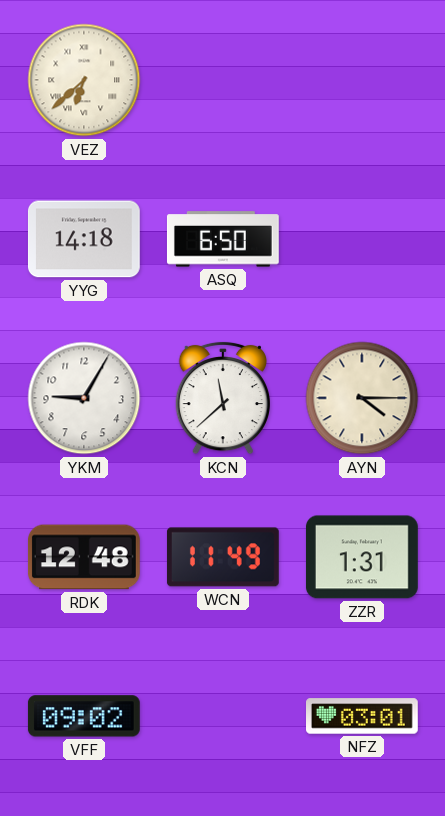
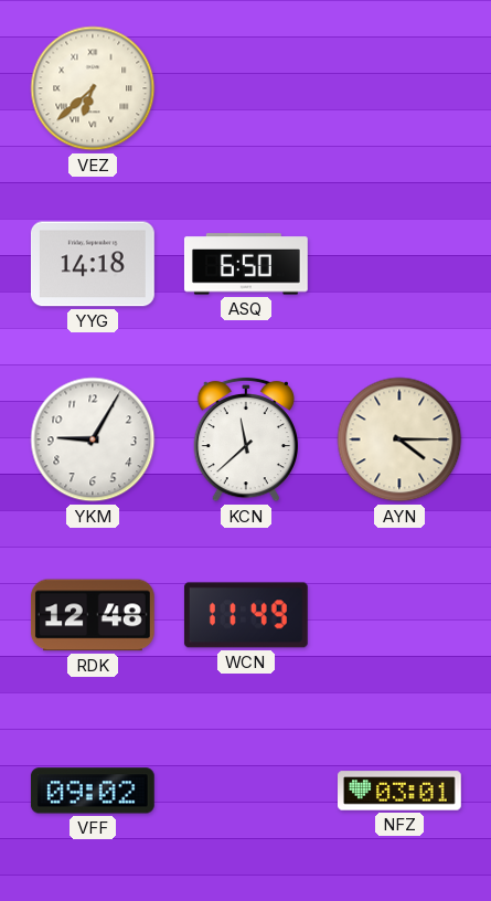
ZZR: 1:31 -> none (362, 557)
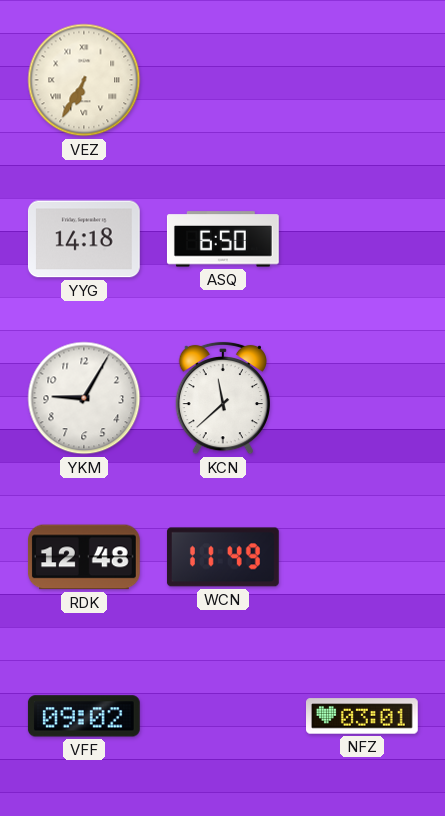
VEZ: 6:38 -> 6:35 (84, 80)
AYN: 4:15 -> none (399, 439)
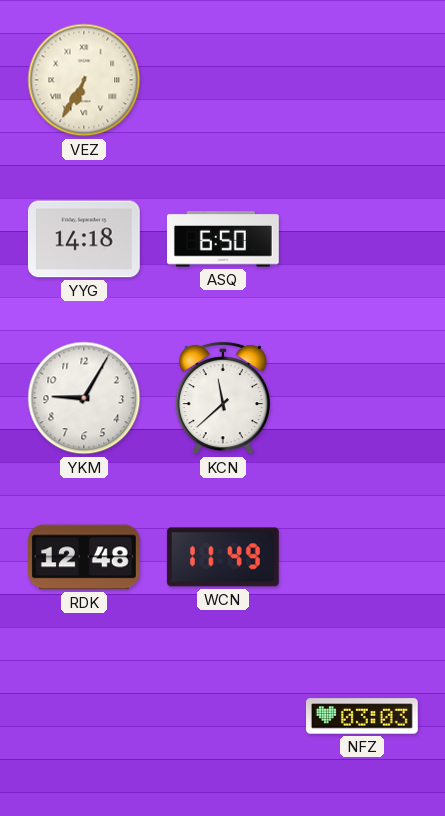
VFF: 09:02 -> none (84, 716)
NFZ: 03:01 -> 03:03 (363, 716)
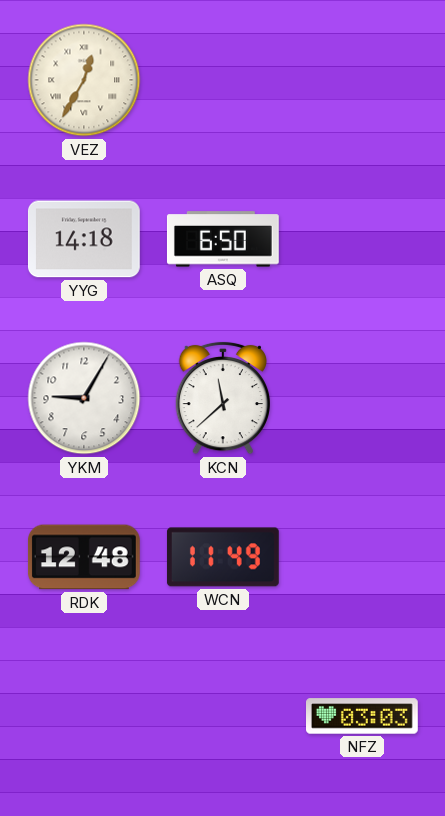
VEZ: 6:35 -> 12:35 (84, 80)
